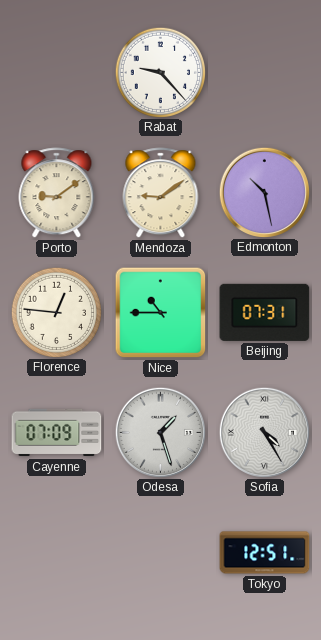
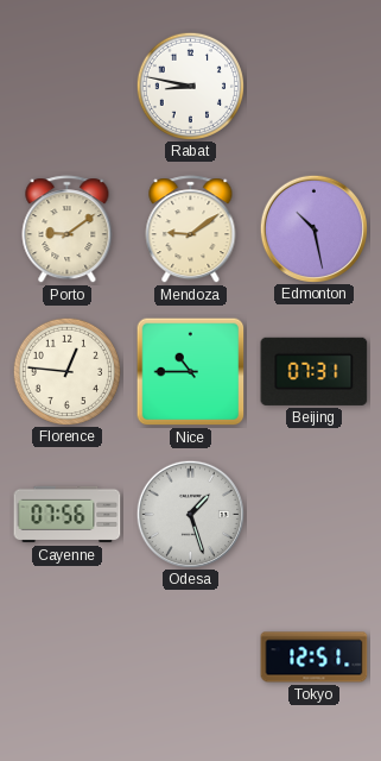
Rabat: 9:23 -> 8:47 (190, 86)
Cayenne: 07:09 -> 07:56 (68, 515)
Sofia: 4:25 -> none (264, 432)
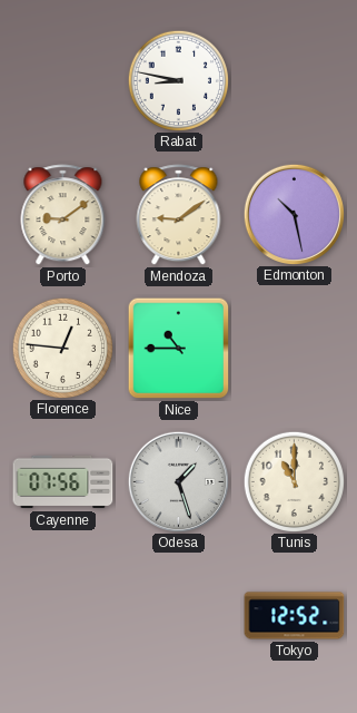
Beijing: 07:31 -> none (315, 371)
Tunis: none -> 11:00 (294, 481)
Tokyo: 12:51 -> 12:52 (295, 616)
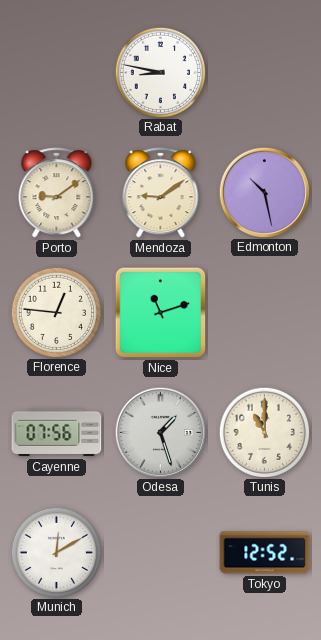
Nice: 10:45 -> 11:12 (161, 313)
Munich: none -> 12:10 (56, 552)
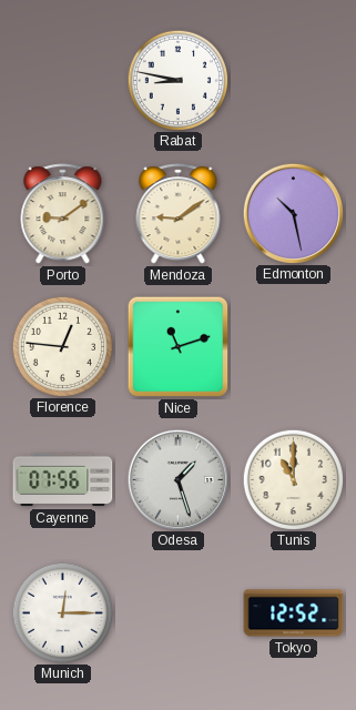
Munich: 12:10 -> 12:15 (62, 612)
